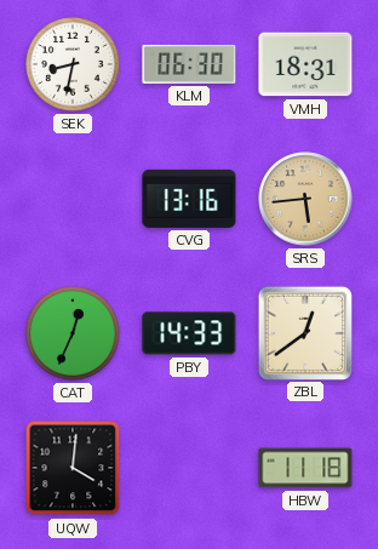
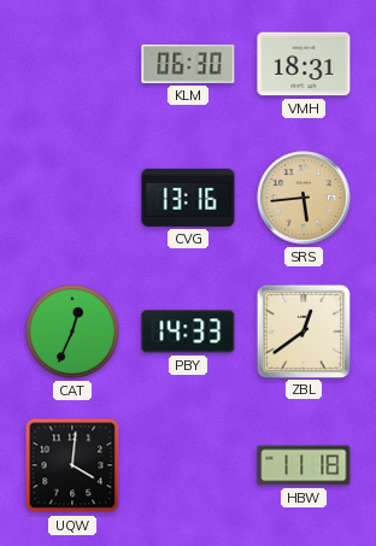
SEK: 8:32 -> none (73, 64)
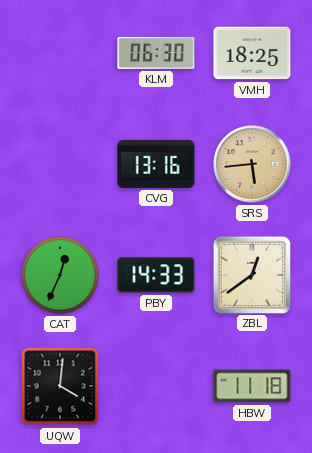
VMH: 18:31 -> 18:25 (252, 53)
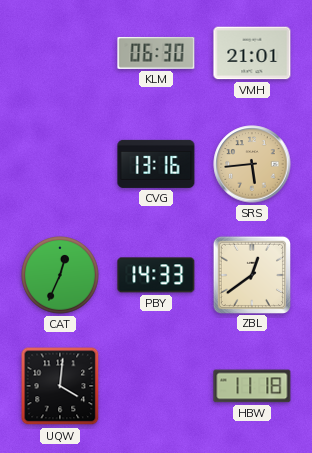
VMH: 18:25 -> 21:01 (252, 53)
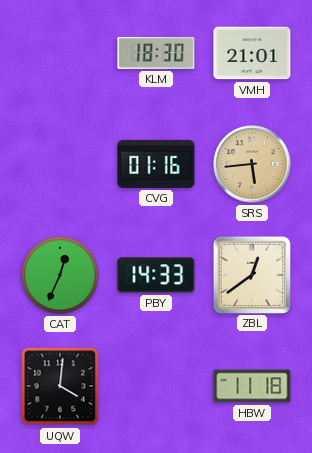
KLM: 06:30 -> 18:30 (156, 53)
CVG: 13:16 -> 01:16 (156, 164)
